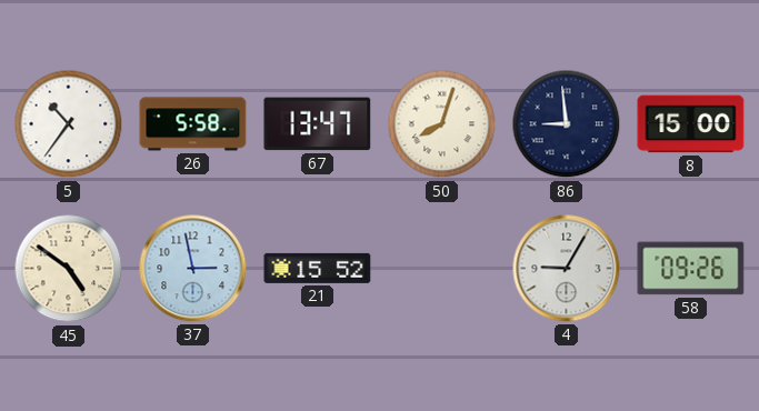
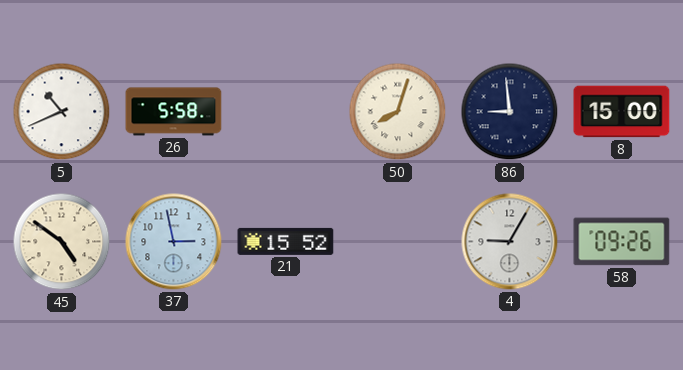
5: 10:36 -> 10:41 (62, 112)
67: 13:47 -> none (318, 124)
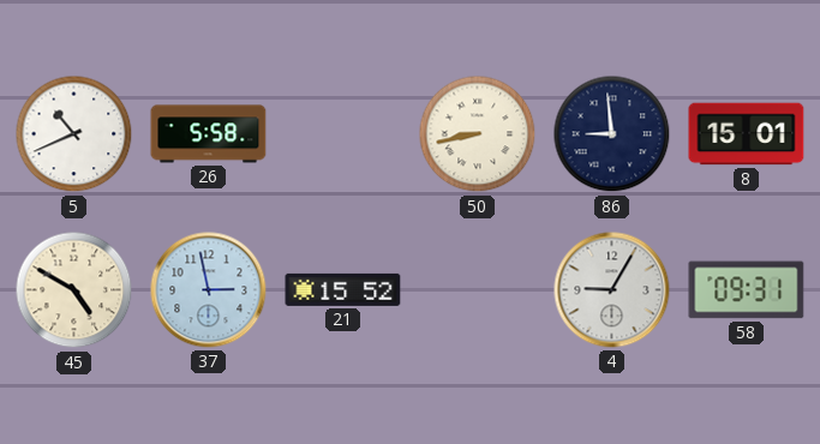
50: 8:03 -> 8:43 (478, 134)
8: 15:00 -> 15:01 (747, 134)
45: 4:51 -> 4:50 (74, 290)
58: 09:26 -> 09:31 (747, 290)
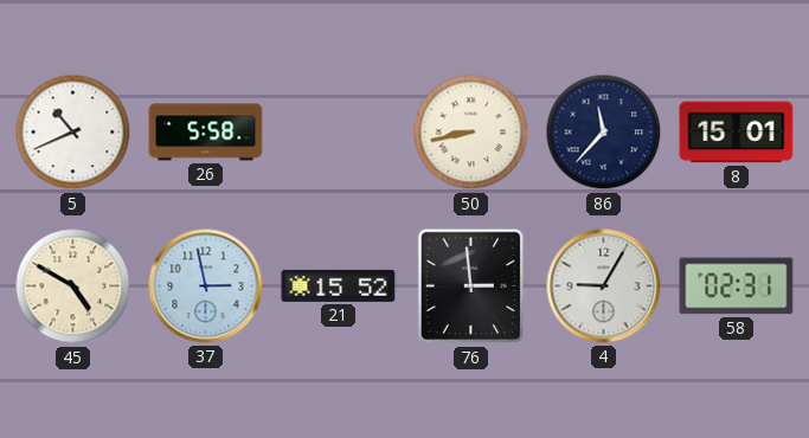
86: 8:59 -> 11:37 (604, 133)
76: none -> 2:59 (470, 286)
58: 09:31 -> 02:31 (737, 286)
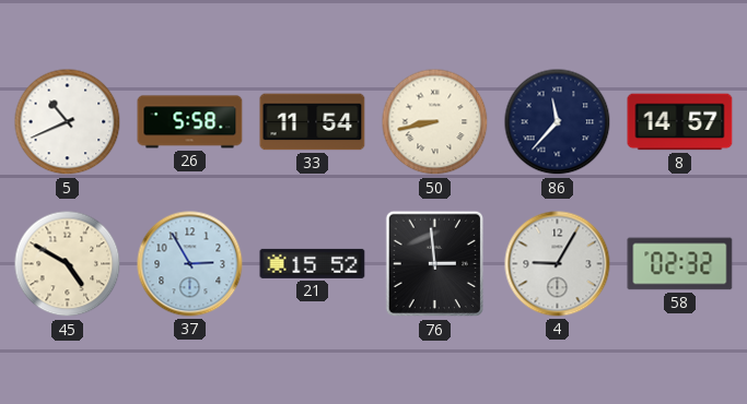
33: none -> 11:54 (313, 122)
8: 15:01 -> 14:57 (680, 122)
37: 2:58 -> 2:55 (190, 264)
58: 02:31 -> 02:32 (680, 264)
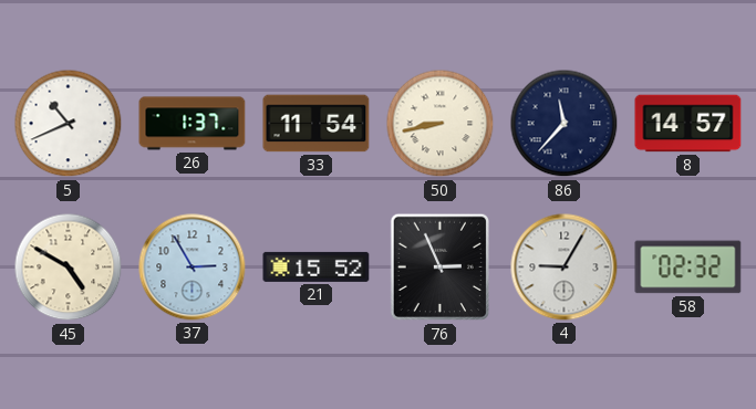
26: 5:58 -> 1:37 (193, 124)
76: 2:59 -> 2:56 (439, 268)
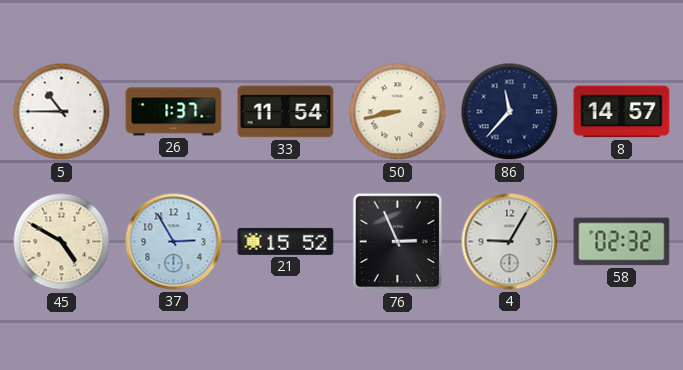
5: 10:41 -> 10:45 (62, 112)
